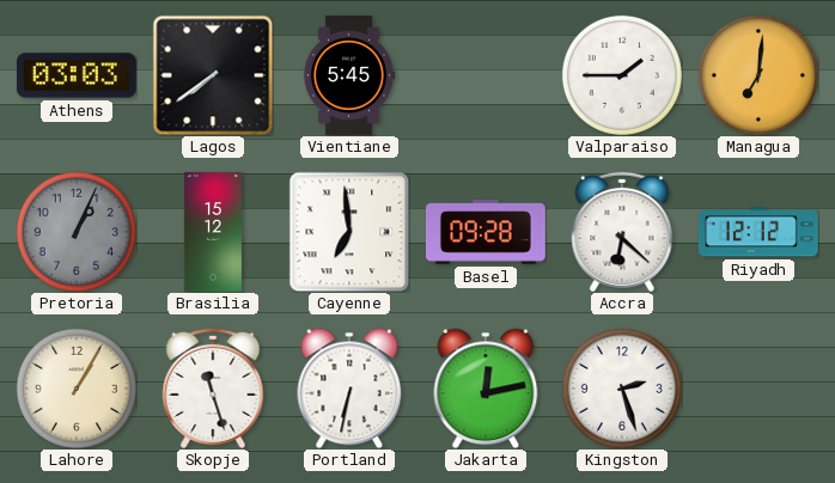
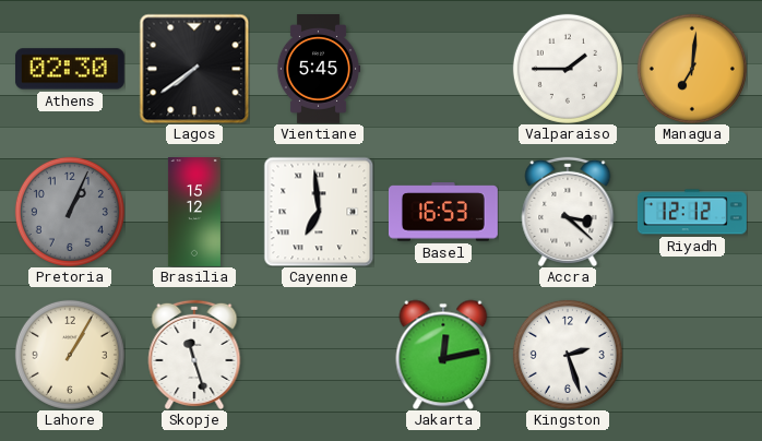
Athens: 03:03 -> 02:30 (70, 69)
Basel: 09:28 -> 16:53 (443, 212)
Accra: 6:22 -> 3:22 (568, 212)
Portland: 6:32 -> none (349, 389)
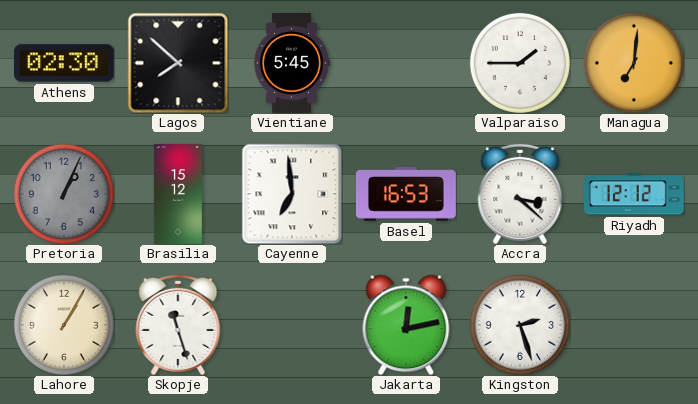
Lagos: 7:39 -> 7:52 (178, 63)
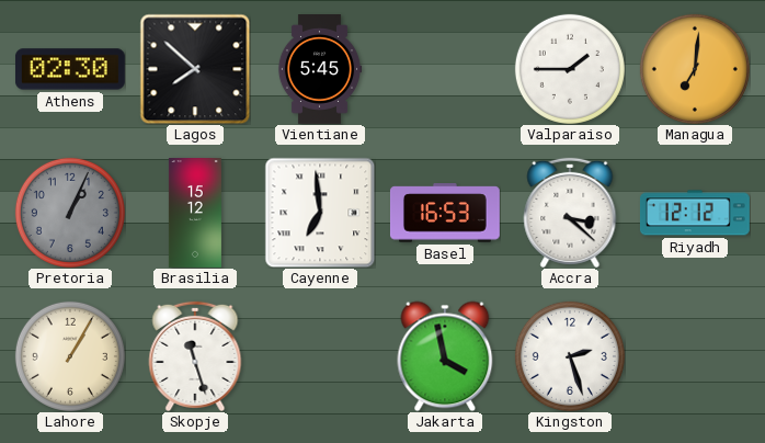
Jakarta: 12:13 -> 3:58 (445, 356)
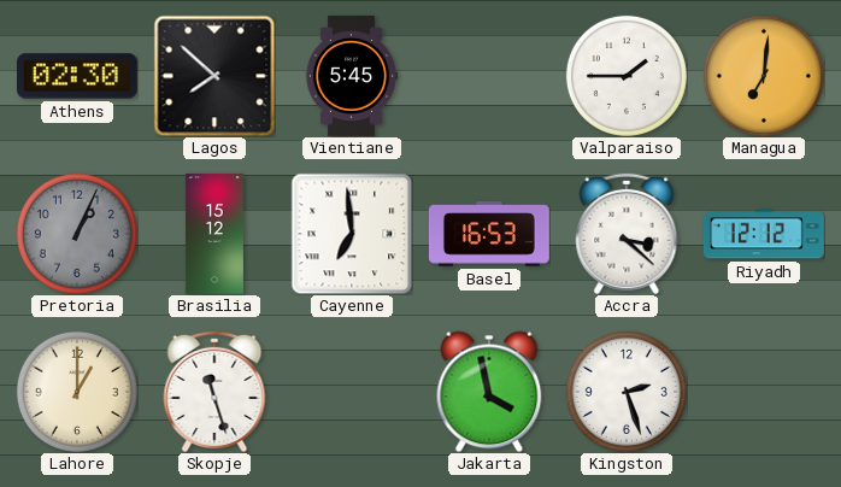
Lahore: 1:05 -> 1:00 (77, 392)
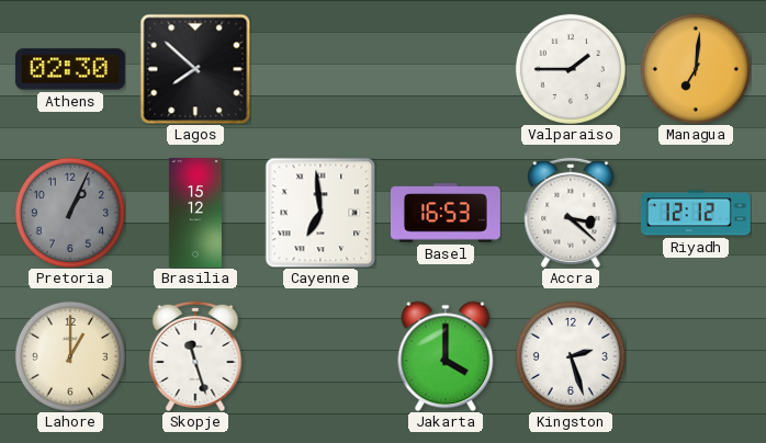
Vientiane: 5:45 -> none (352, 77)
Jakarta: 3:58 -> 4:00 (446, 356)
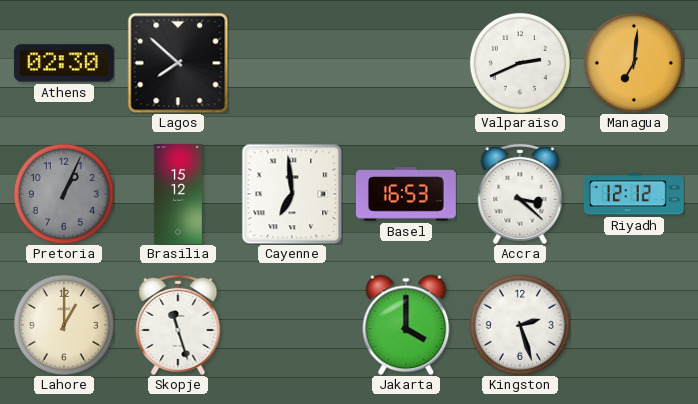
Valparaiso: 1:45 -> 2:41 (520, 63)
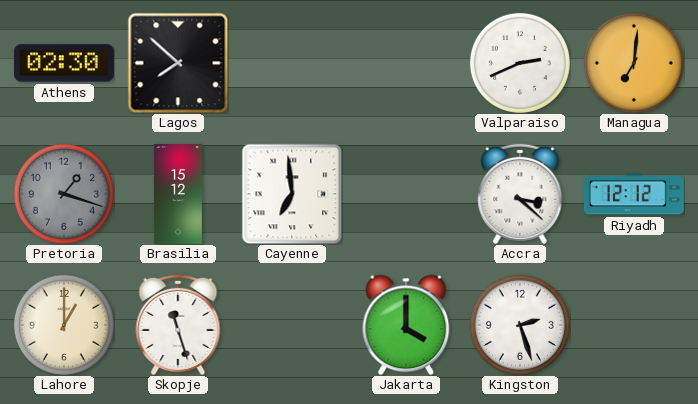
Pretoria: 1:04 -> 1:18 (64, 194)
Basel: 16:53 -> none (406, 194)
